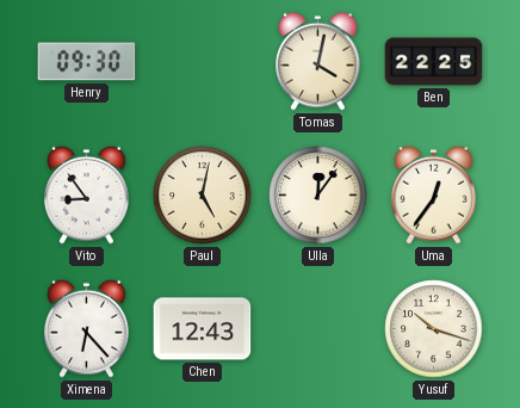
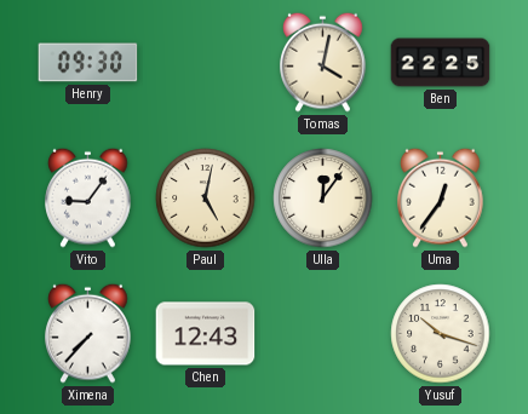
Vito: 8:54 -> 9:06 (88, 197)
Ximena: 6:23 -> 7:37 (88, 333)
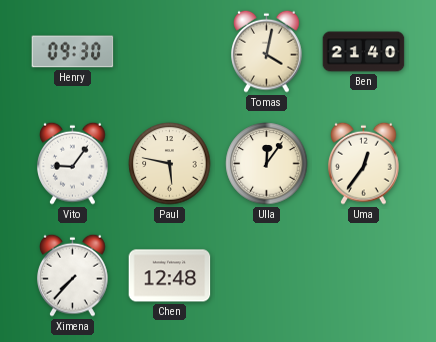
Ben: 22:25 -> 21:40 (364, 52)
Paul: 5:02 -> 5:47 (170, 164)
Chen: 12:43 -> 12:48 (170, 276)
Yusuf: 10:18 -> none (441, 334)
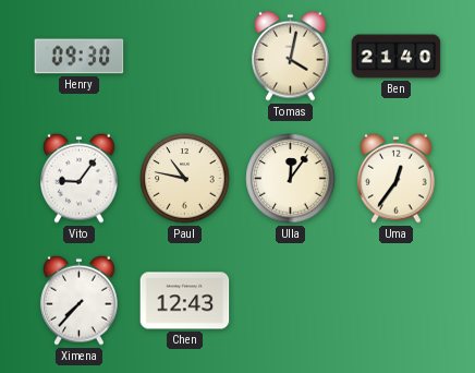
Paul: 5:47 -> 10:47 (185, 179)
Chen: 12:48 -> 12:43 (185, 301)
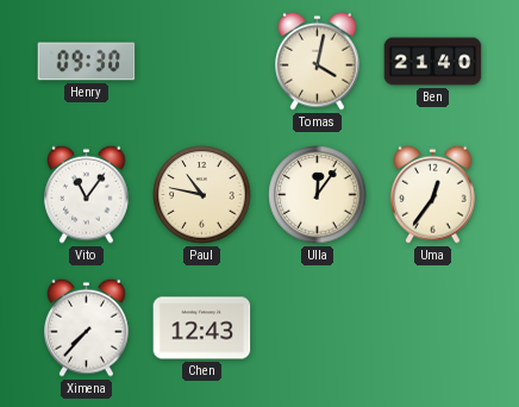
Vito: 9:06 -> 11:06 (87, 194)
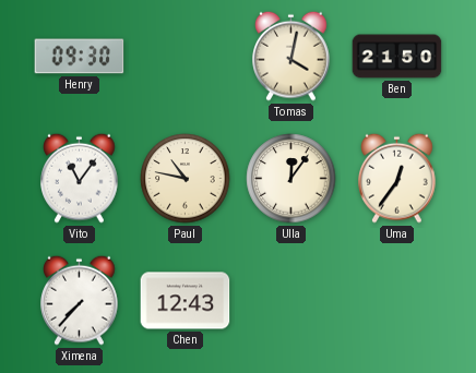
Ben: 21:40 -> 21:50 (397, 57)
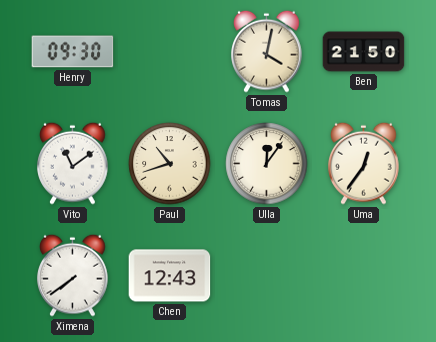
Vito: 11:06 -> 11:09 (73, 163)
Paul: 10:47 -> 10:42 (170, 164)
Ximena: 7:37 -> 7:39 (73, 275)
